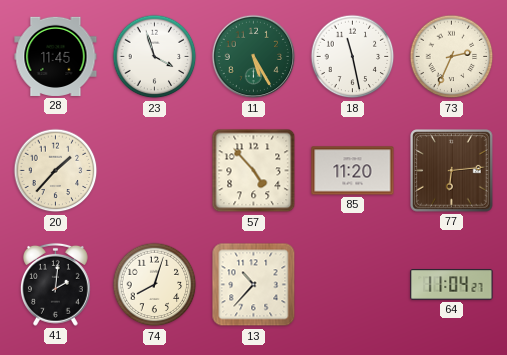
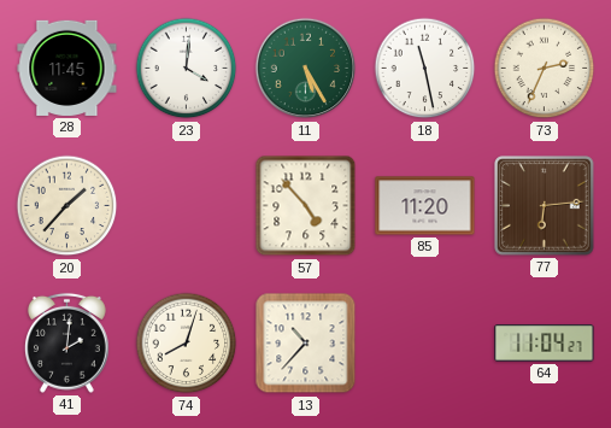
23: 3:57 -> 4:01 (187, 69)
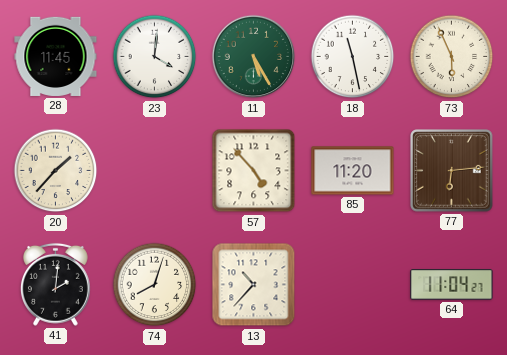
73: 2:34 -> 5:56 (452, 57)
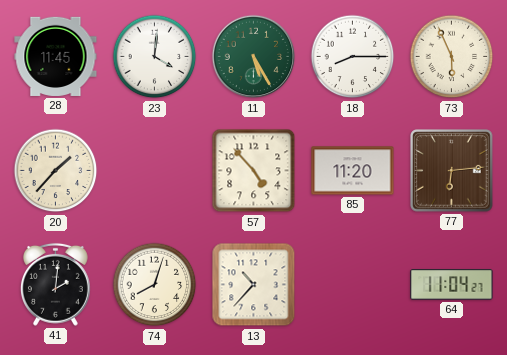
18: 11:28 -> 8:15 (353, 57)
